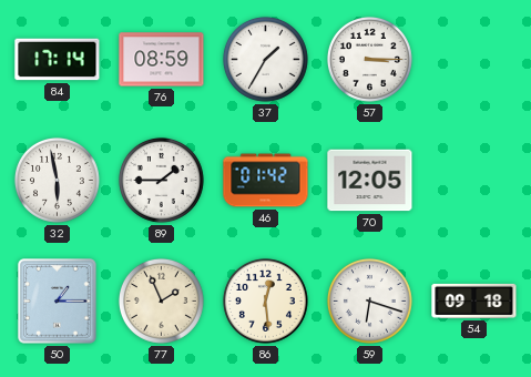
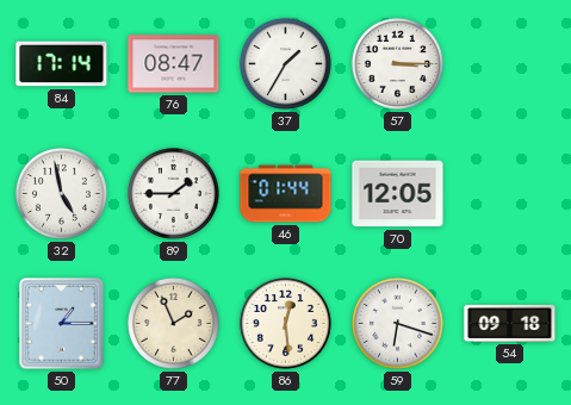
76: 08:59 -> 08:47 (174, 64)
32: 5:58 -> 4:58 (61, 193)
46: 01:42 -> 01:44 (286, 194)
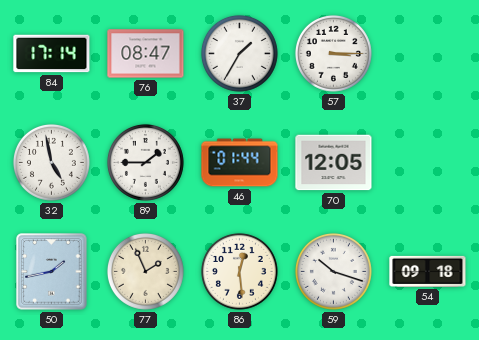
50: 1:15 -> 1:43 (52, 272)
59: 6:18 -> 10:18 (333, 271)
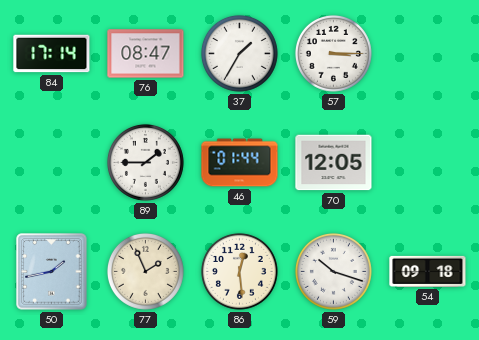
32: 4:58 -> none (51, 162)
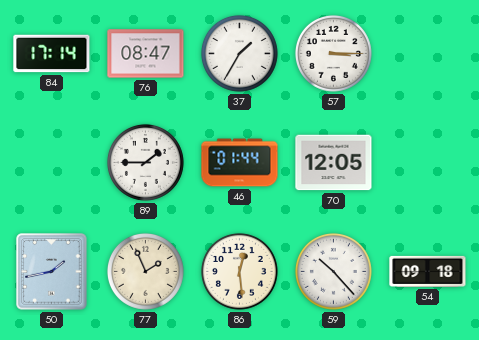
59: 10:18 -> 10:23 (333, 271)
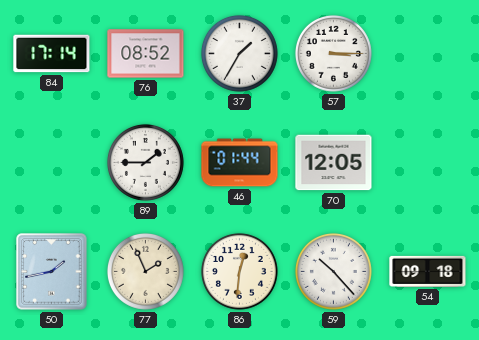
76: 08:47 -> 08:52 (146, 54)
86: 12:29 -> 12:31 (239, 271)
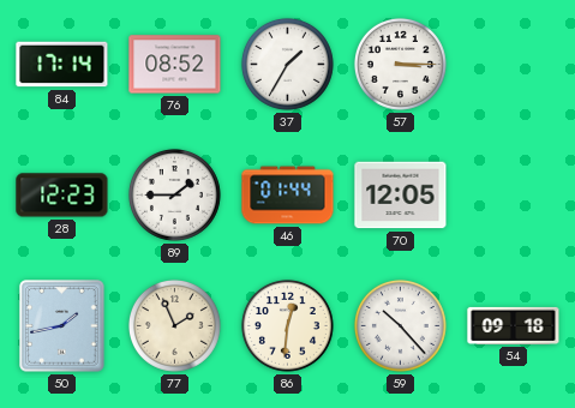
28: none -> 12:23 (62, 196)
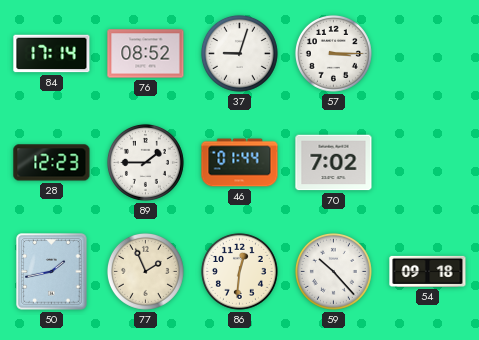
37: 1:35 -> 9:03 (239, 53)
70: 12:05 -> 7:02 (334, 163)
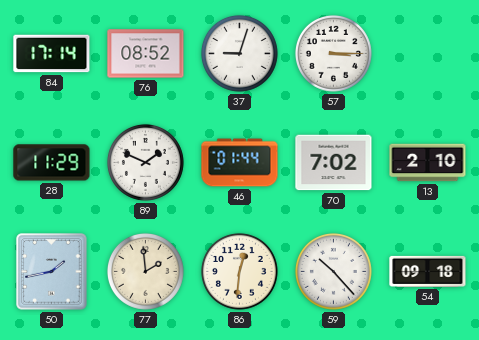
28: 12:23 -> 11:29 (52, 163)
89: 1:45 -> 1:49 (145, 162)
13: none -> 2:10 (428, 163)
77: 1:56 -> 1:59 (145, 271)
